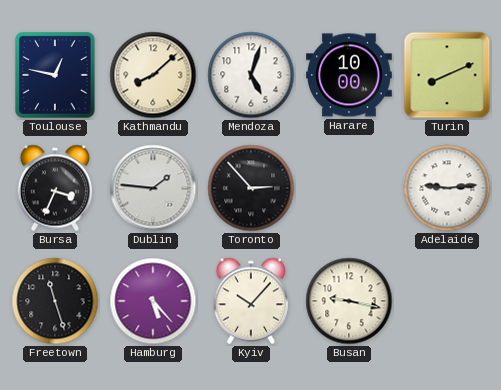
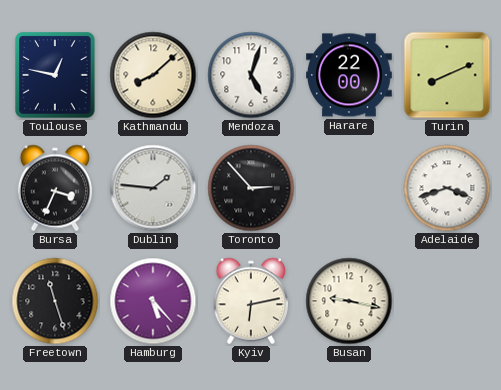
Harare: 10:00 -> 22:00 (350, 75)
Adelaide: 9:14 -> 3:42 (447, 188)
Kyiv: 10:07 -> 6:13 (251, 301)
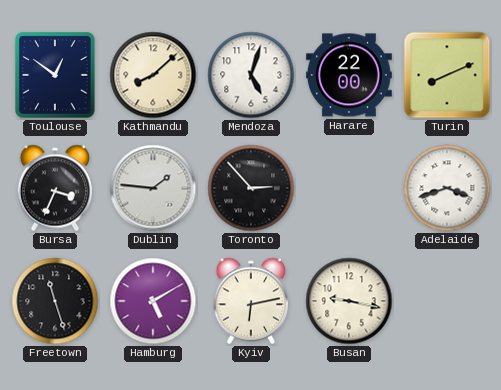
Toulouse: 12:47 -> 12:51 (55, 75)
Hamburg: 5:23 -> 5:10 (153, 301)
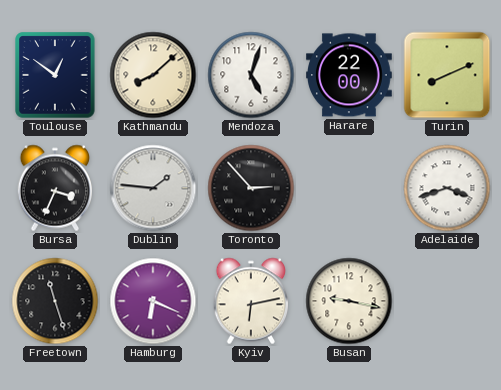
Hamburg: 5:10 -> 6:19 (153, 301)
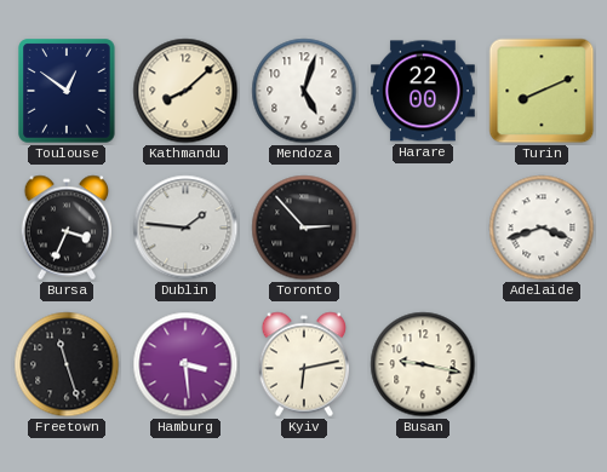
Hamburg: 6:19 -> 3:29 (185, 364)
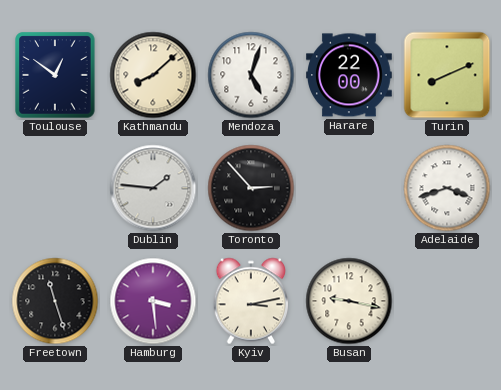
Bursa: 3:34 -> none (67, 228)
Kyiv: 6:13 -> 3:13 (251, 301)
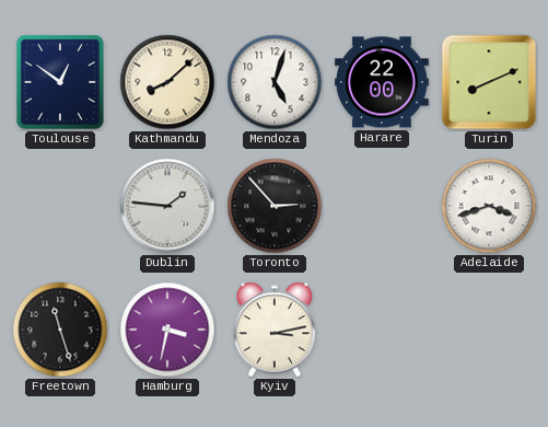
Hamburg: 3:29 -> 3:32 (167, 330)
Busan: 9:17 -> none (349, 301)
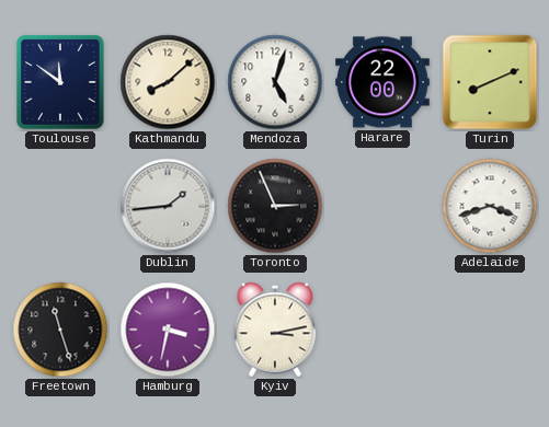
Toulouse: 12:51 -> 11:51 (60, 82)
Dublin: 1:46 -> 1:44 (168, 206)
Toronto: 2:53 -> 2:56 (275, 206)
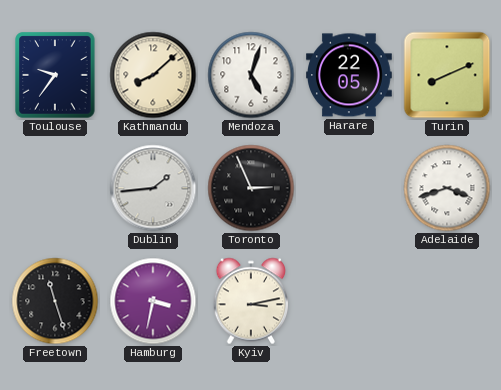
Toulouse: 11:51 -> 9:36 (55, 75)
Harare: 22:00 -> 22:05 (350, 75)
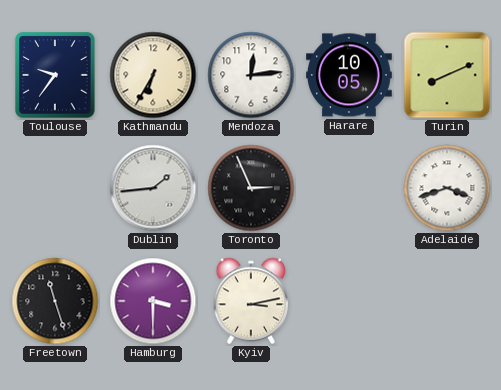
Kathmandu: 8:08 -> 6:35 (153, 75)
Mendoza: 5:03 -> 12:14 (251, 75)
Harare: 22:05 -> 10:05 (350, 75)
Hamburg: 3:32 -> 3:30 (153, 301)
